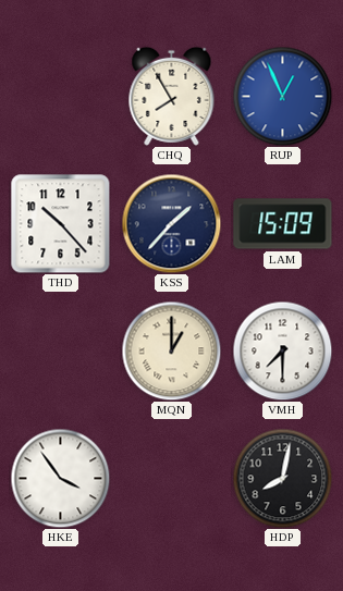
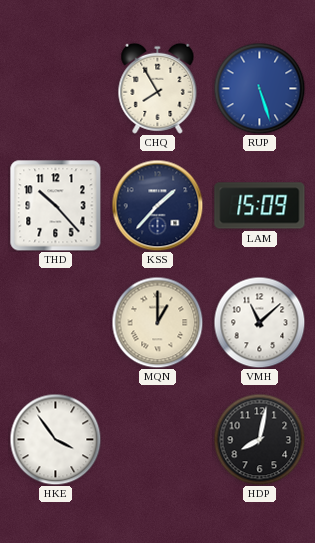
RUP: 12:56 -> 5:27 (259, 88)
VMH: 7:30 -> 11:08 (259, 322)
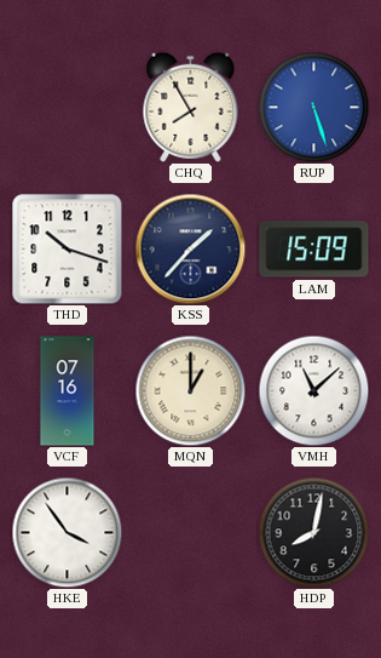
THD: 10:23 -> 10:18 (68, 250)
VCF: none -> 07:16 (68, 391)
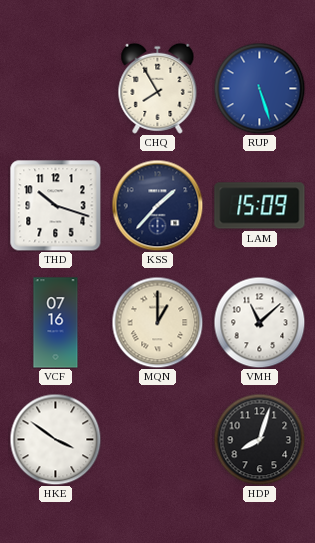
HKE: 3:54 -> 3:51 (55, 439)
HDP: 8:02 -> 8:03 (259, 439)
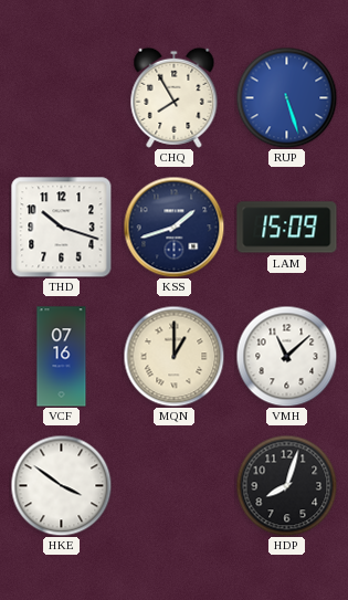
KSS: 1:37 -> 1:42 (173, 227)
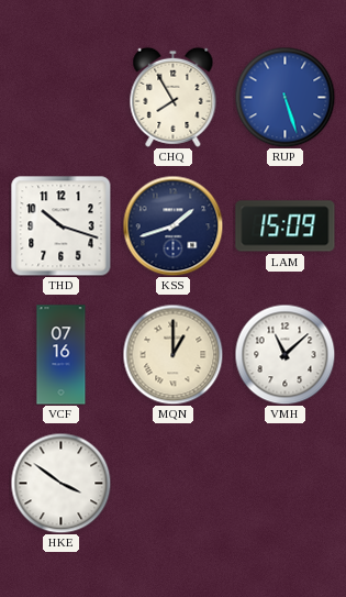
HDP: 8:03 -> none (286, 485)
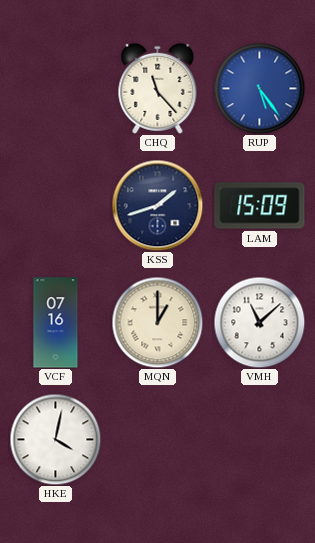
CHQ: 7:55 -> 11:23 (158, 88)
RUP: 5:27 -> 5:24 (259, 88)
THD: 10:18 -> none (62, 226)
HKE: 3:51 -> 4:02 (55, 439)
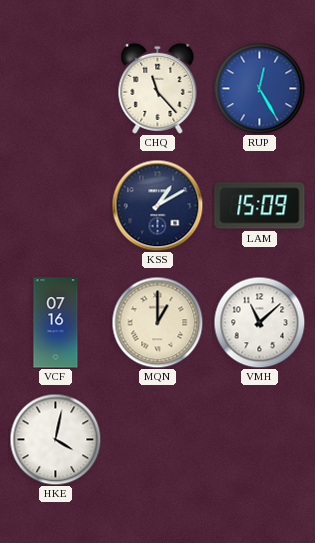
RUP: 5:24 -> 12:25 (259, 88)
KSS: 1:42 -> 1:10 (157, 205)
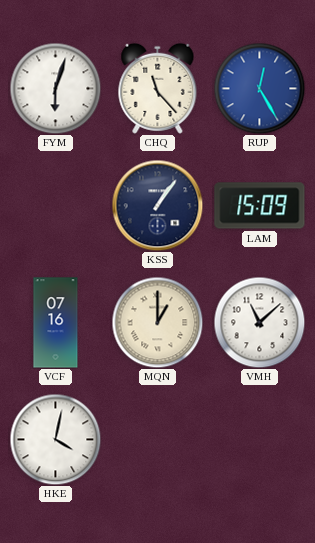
FYM: none -> 6:03 (55, 88)
KSS: 1:10 -> 1:06 (157, 205)
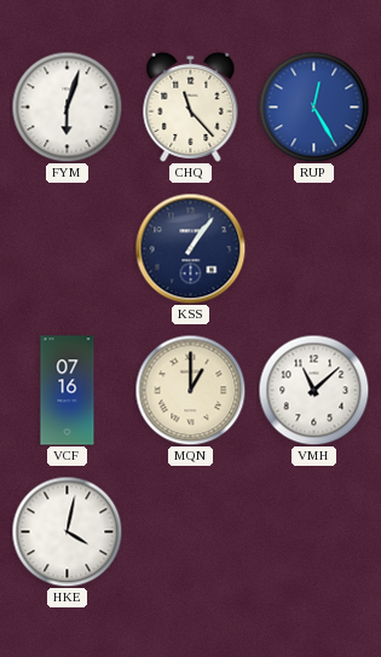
LAM: 15:09 -> none (260, 206)
